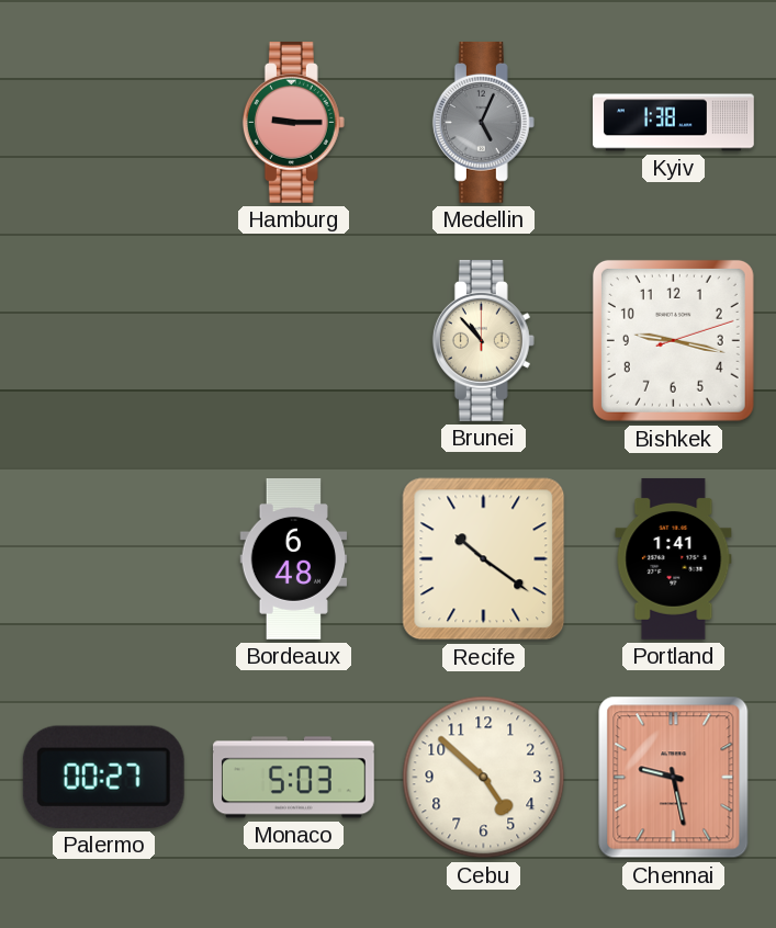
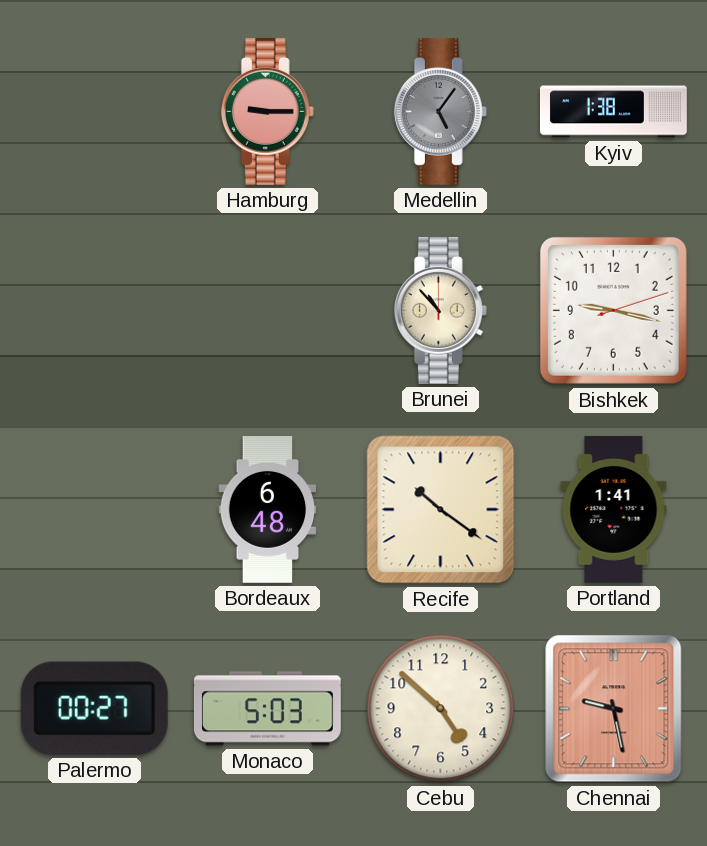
Medellin: 5:04 -> 5:06 (440, 111)
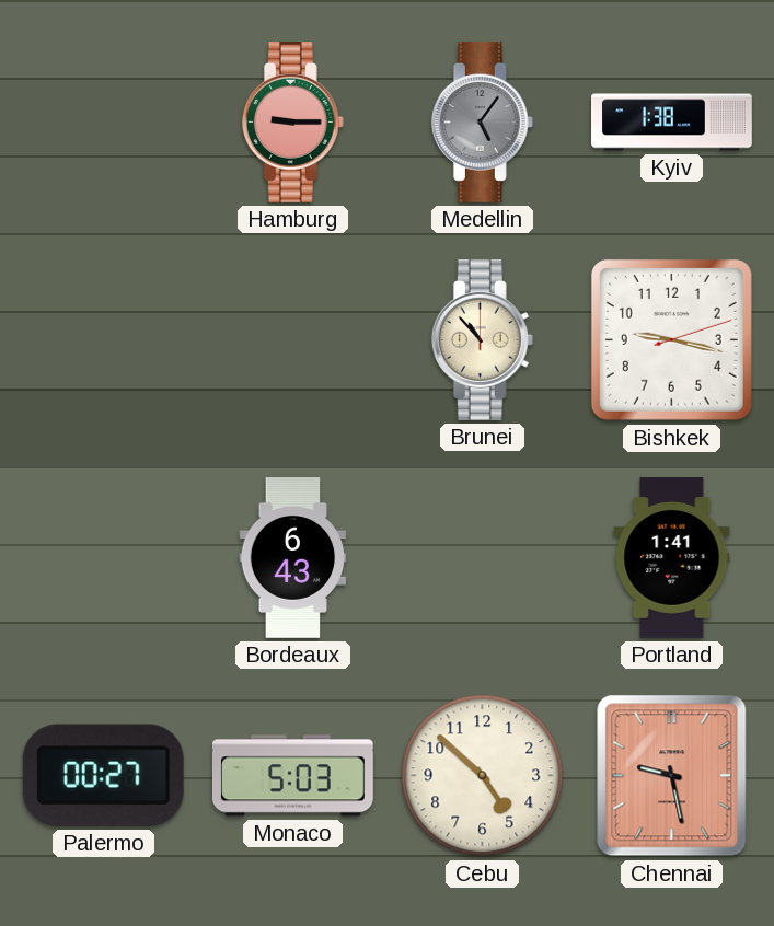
Bordeaux: 6:48 -> 6:43 (293, 558)
Recife: 10:21 -> none (441, 510)
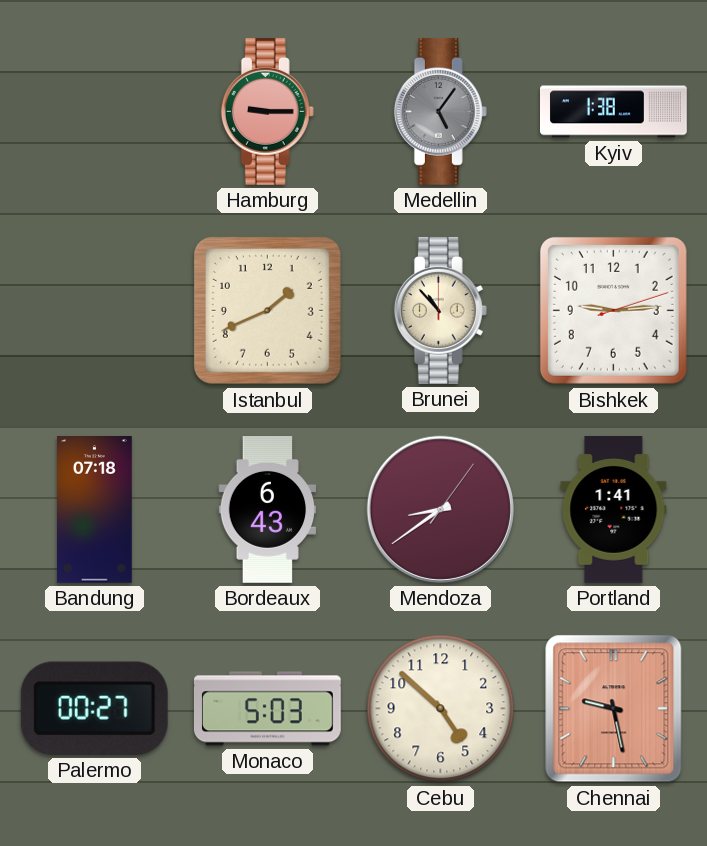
Istanbul: none -> 1:41 (267, 310)
Bishkek: 9:17 -> 9:14 (613, 310)
Bandung: none -> 07:18 (95, 510)
Mendoza: none -> 8:39 (440, 509)
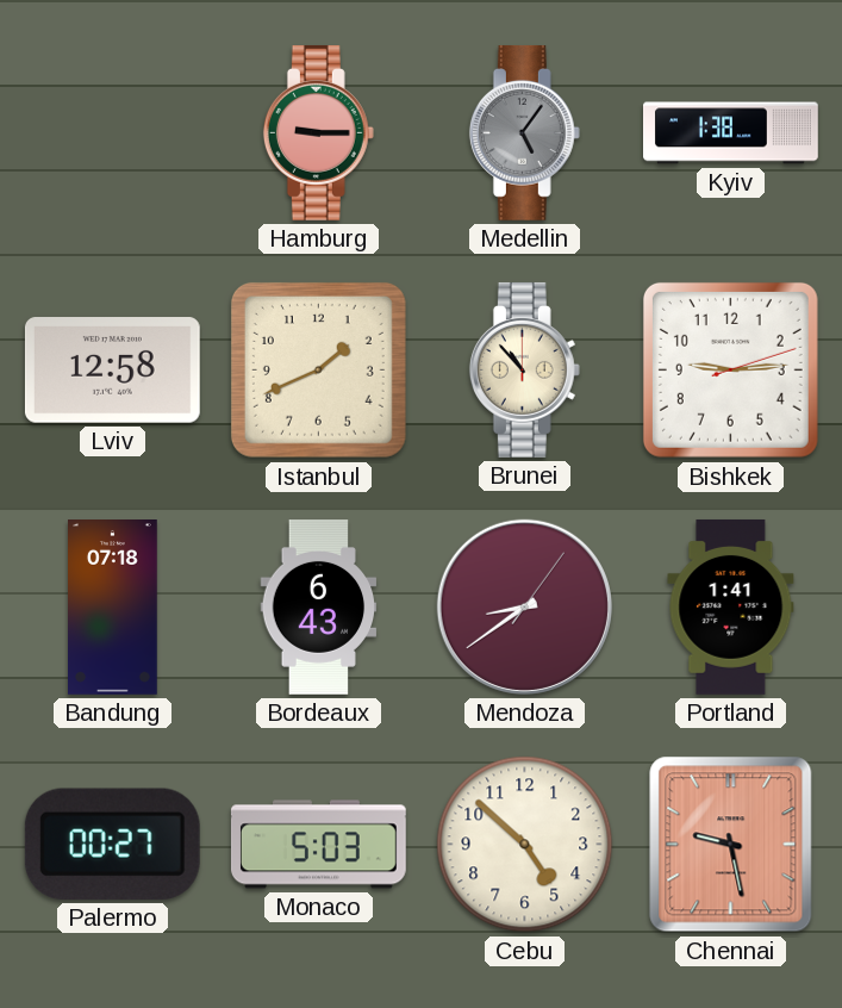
Lviv: none -> 12:58 (112, 371)
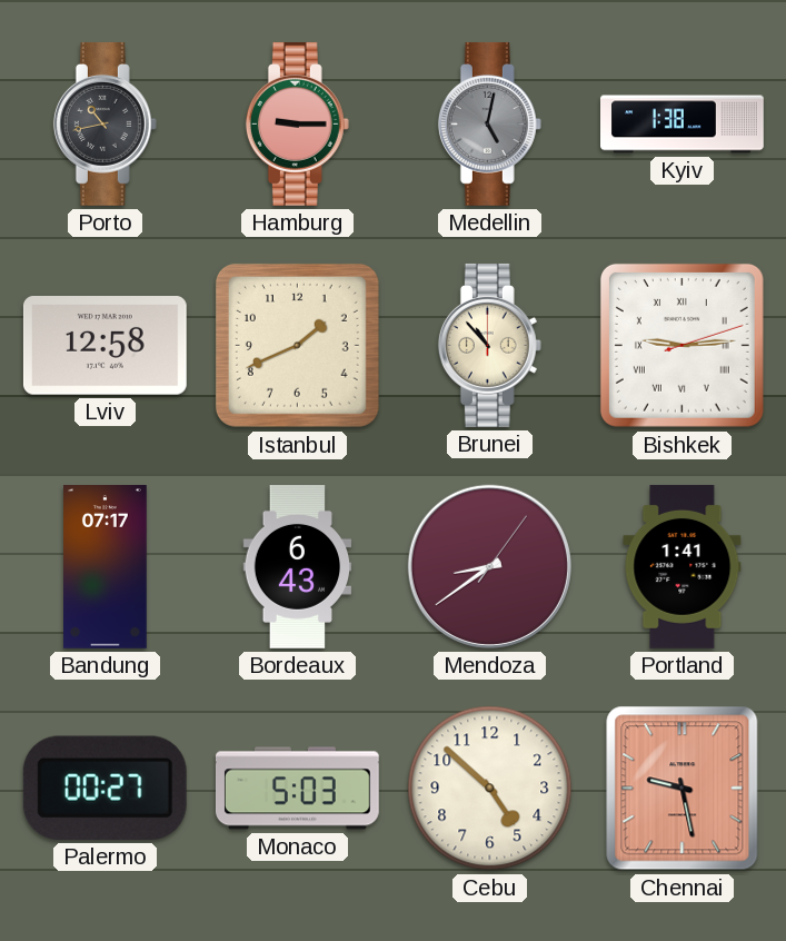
Porto: none -> 10:43 (105, 123)
Medellin: 5:06 -> 5:02 (489, 123)
Bishkek numerals: Arabic -> Roman (681, 345)
Bandung: 07:18 -> 07:17 (106, 567)
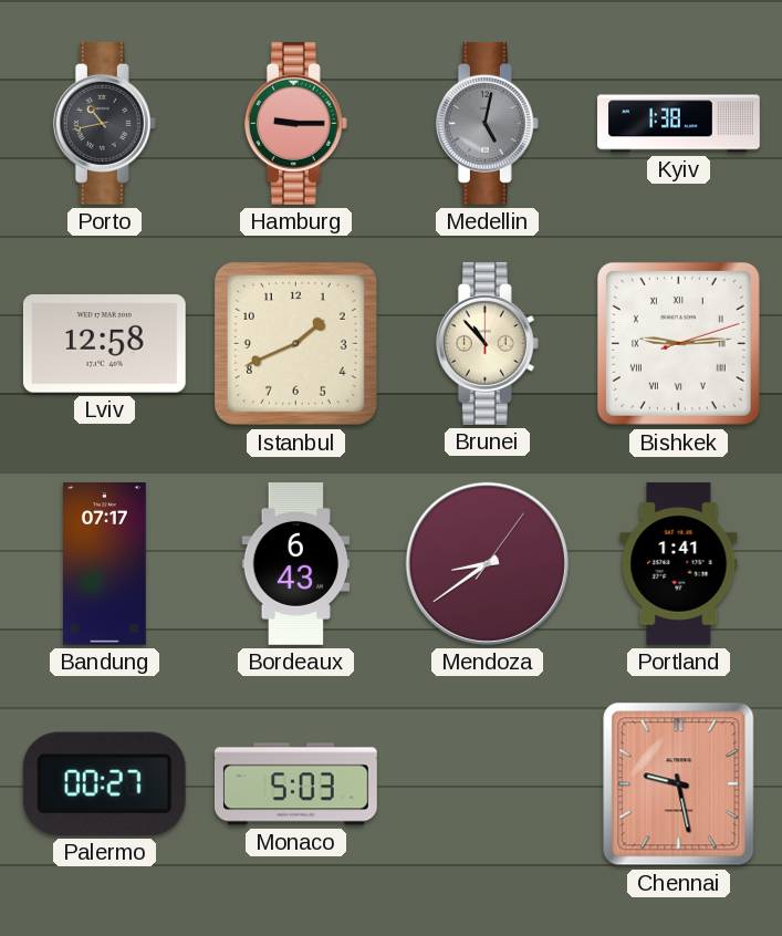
Cebu: 4:52 -> none (490, 789)
